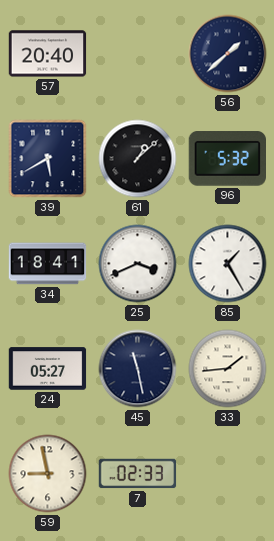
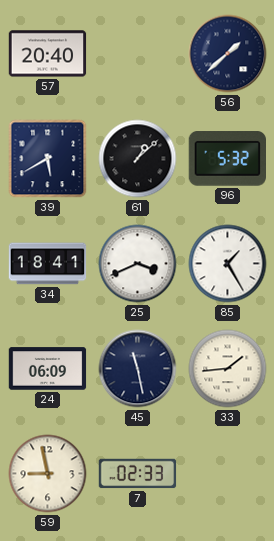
24: 05:27 -> 06:09 (48, 369)
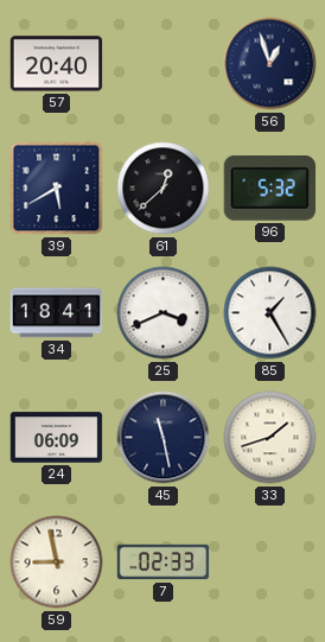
56: 1:38 -> 12:57 (270, 64)
61: 1:08 -> 12:38 (164, 189)
33: 1:44 -> 1:42 (270, 438)
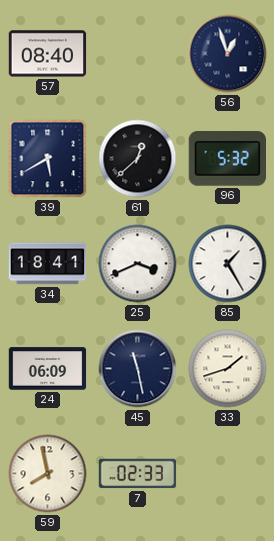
57: 20:40 -> 08:40 (48, 54)
59: 8:58 -> 7:58 (48, 474)
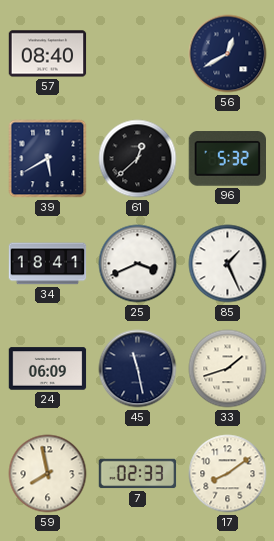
56: 12:57 -> 12:40 (228, 54)
85: 1:25 -> 1:26 (228, 264)
17: none -> 8:09 (228, 474)
